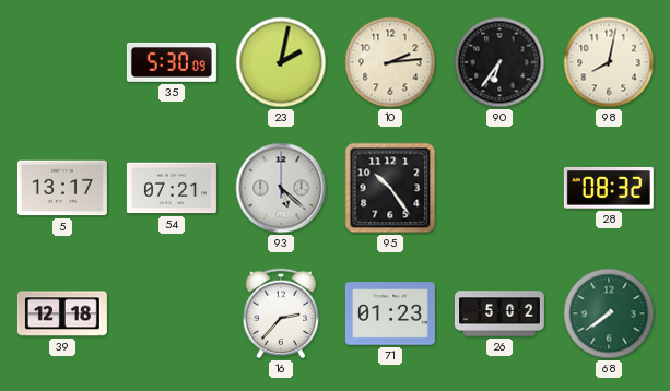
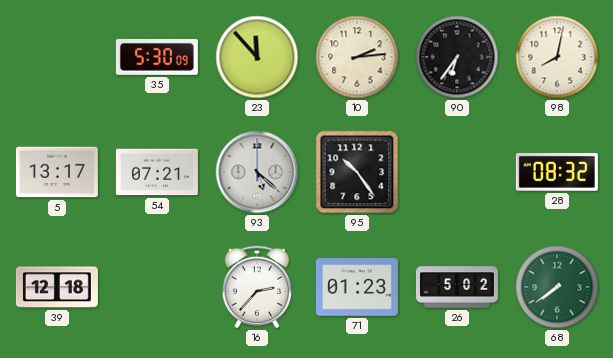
23: 2:02 -> 11:53 (257, 57)
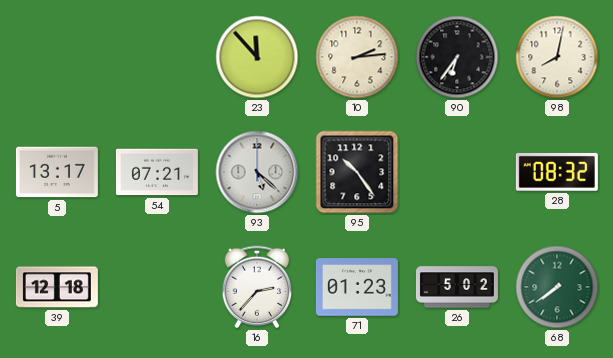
35: 5:30 -> none (157, 57)
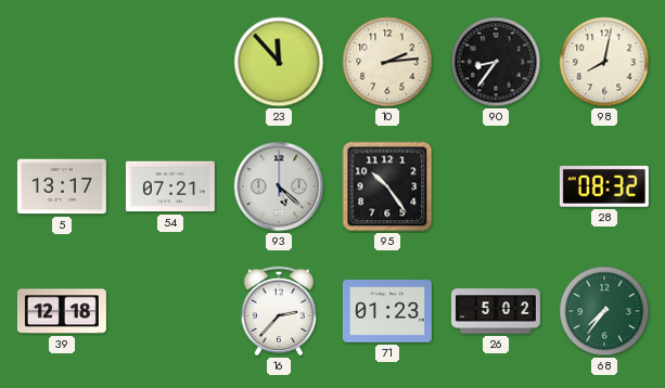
90: 6:36 -> 8:36 (496, 62)
68: 7:39 -> 7:36 (604, 311)
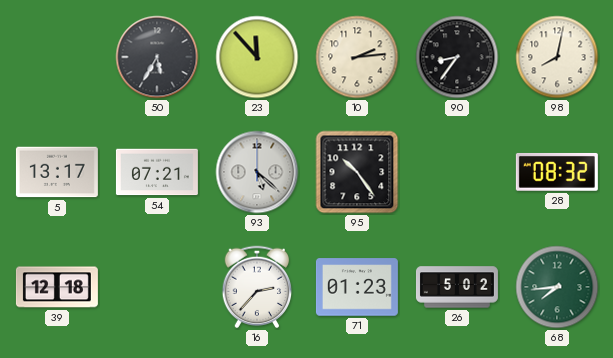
50: none -> 5:35 (157, 57)
68: 7:36 -> 7:44 (557, 287)
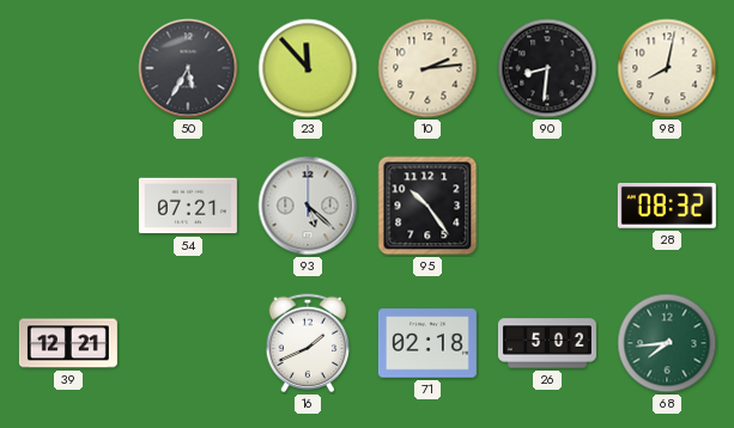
90: 8:36 -> 8:31 (547, 68)
5: 13:17 -> none (57, 172)
39: 12:18 -> 12:21 (68, 343)
16: 2:37 -> 1:41 (308, 343)
71: 01:23 -> 02:18 (427, 343)
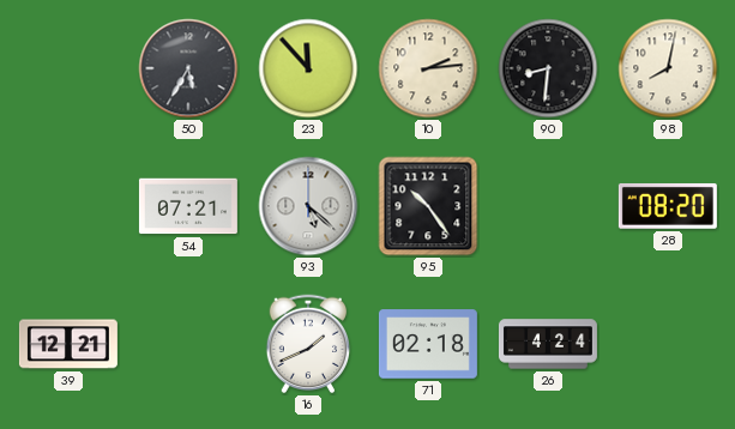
28: 08:32 -> 08:20 (668, 206)
26: 5:02 -> 4:24 (548, 344)
68: 7:44 -> none (667, 343)
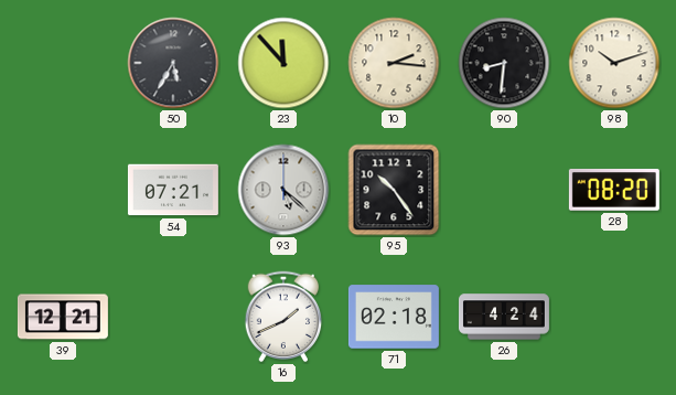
10: 2:14 -> 2:16 (394, 63)
98: 8:02 -> 10:12 (614, 63)
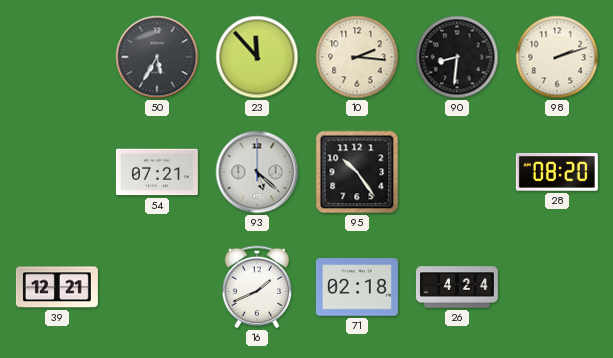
98: 10:12 -> 2:12 (557, 57)
